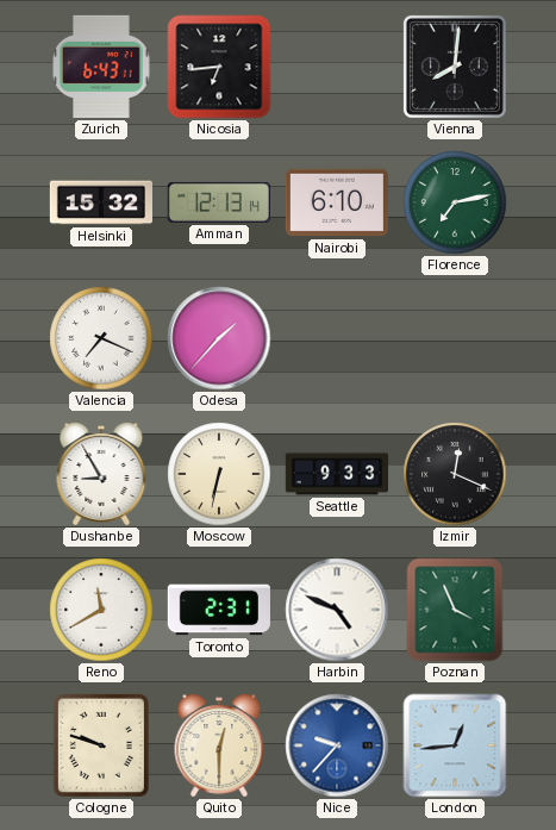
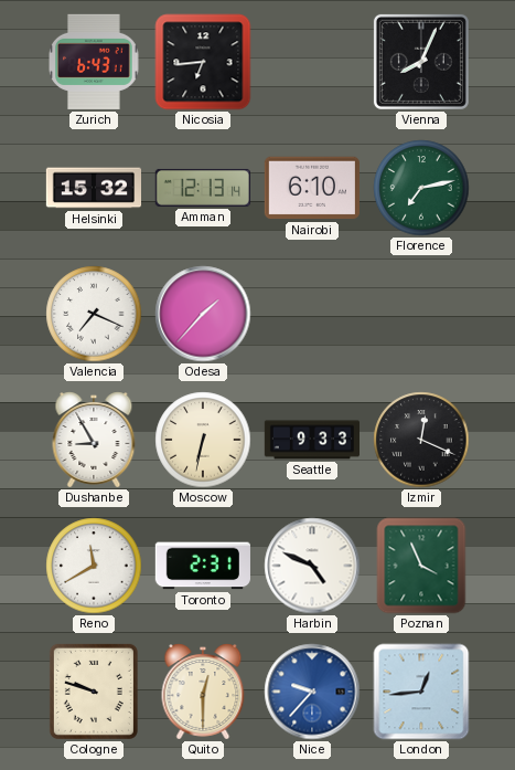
Vienna: 8:01 -> 8:04 (421, 62)
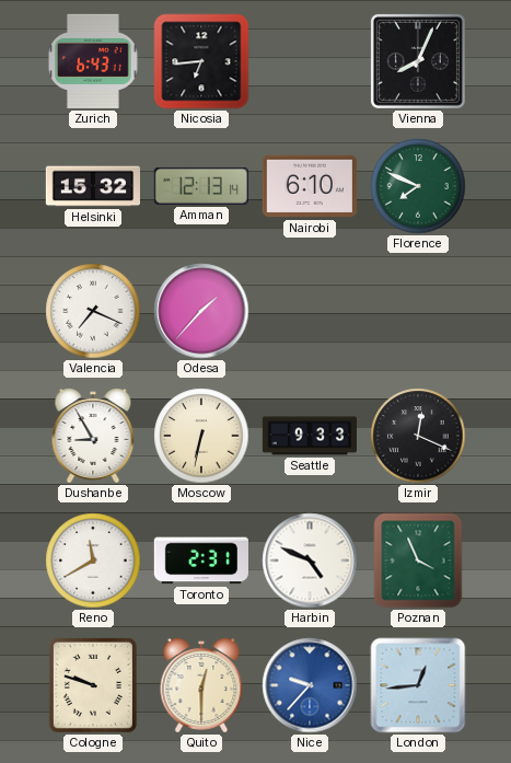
Florence: 7:13 -> 7:49 (418, 186)
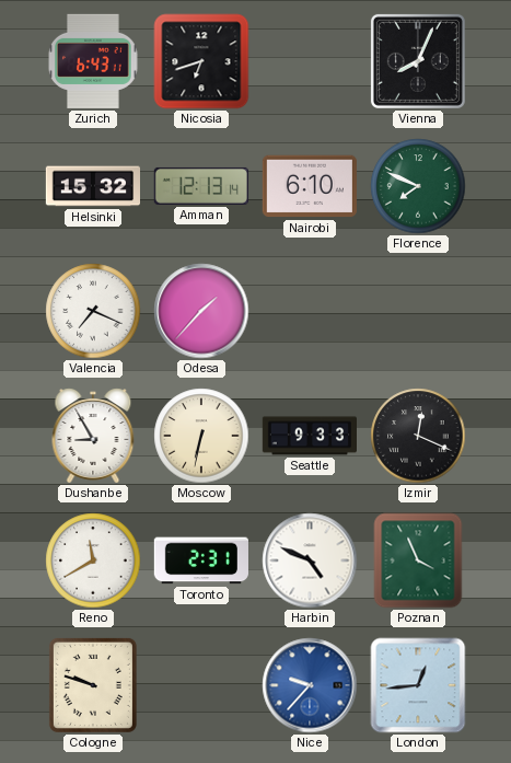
Nicosia: 6:44 -> 6:42 (201, 61)
Quito: 12:30 -> none (201, 685)
